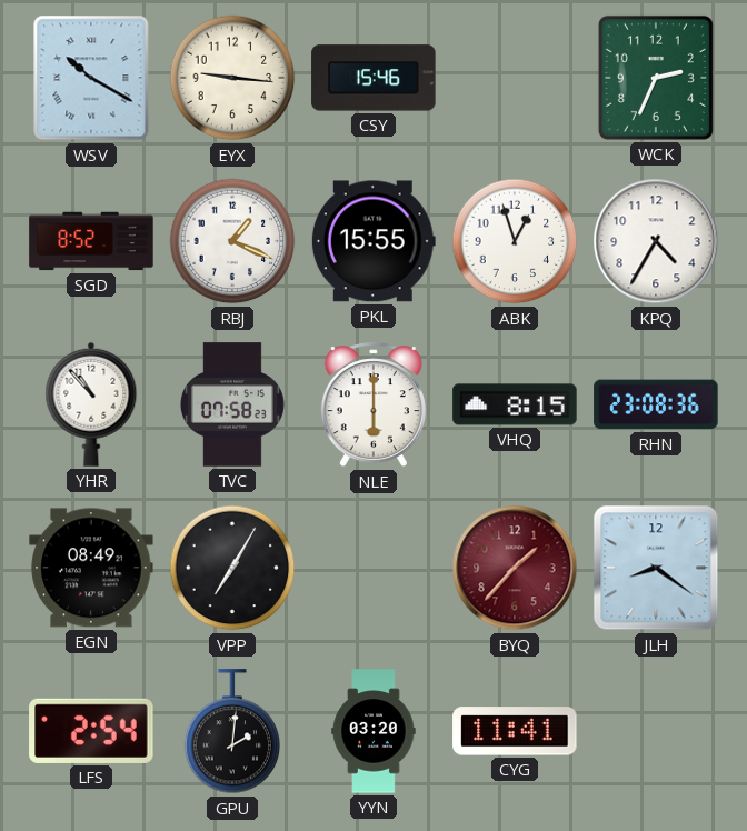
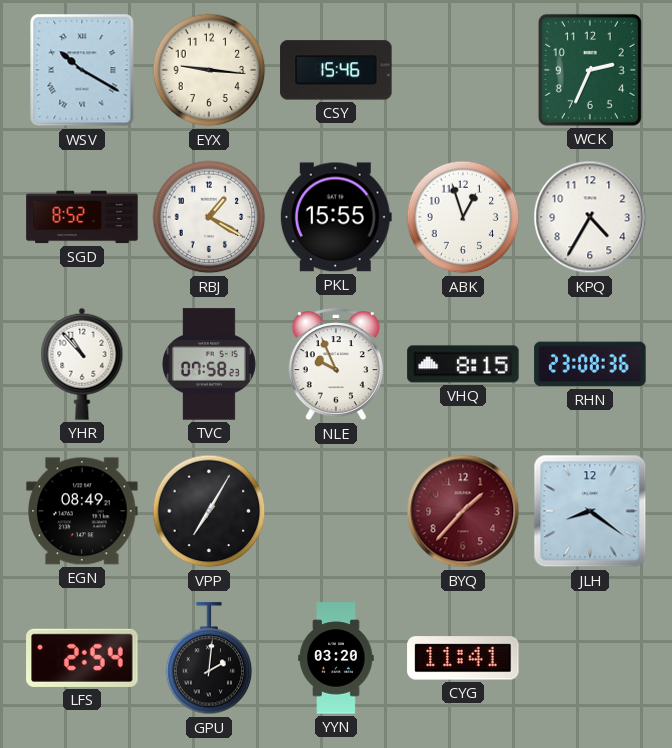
RBJ: 1:19 -> 1:20 (209, 217)
NLE: 6:00 -> 9:56 (336, 365)
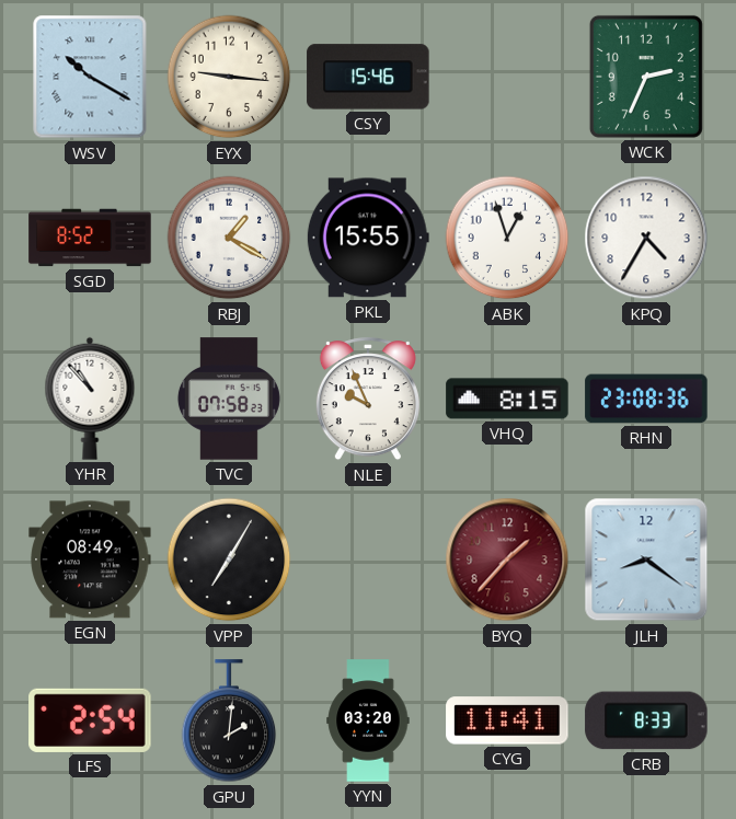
CRB: none -> 8:33 (646, 720)
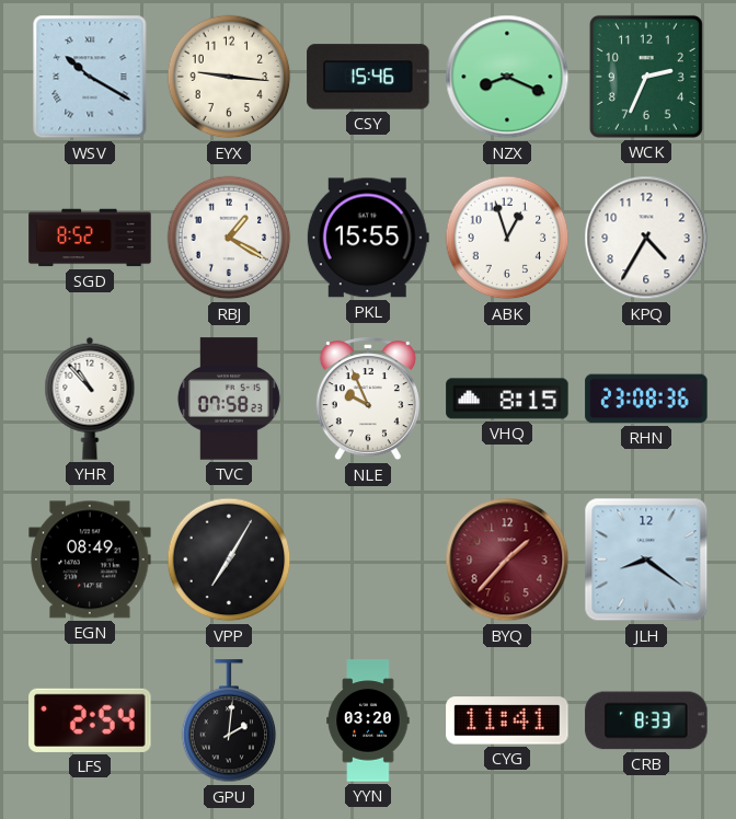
NZX: none -> 8:19 (507, 77)
